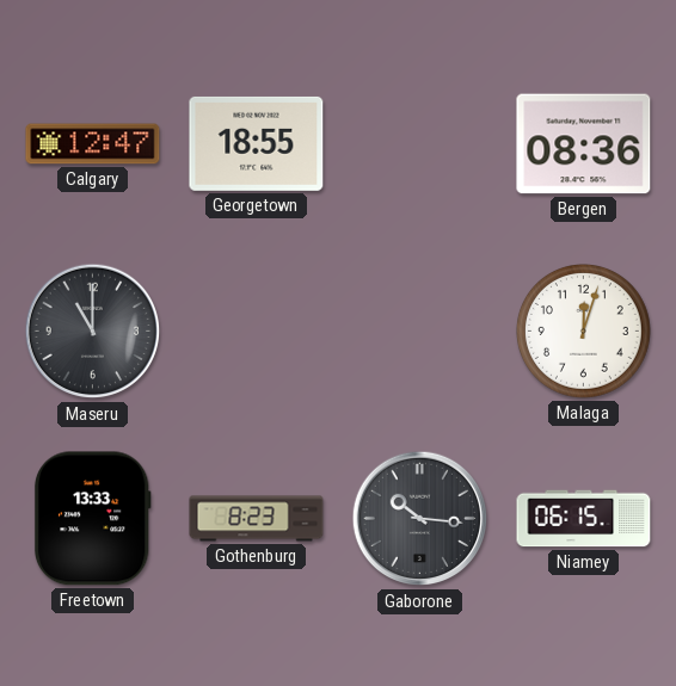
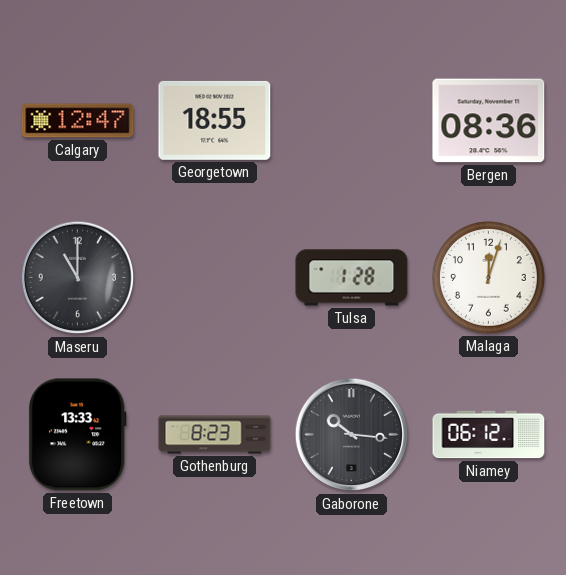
Tulsa: none -> 1:28 (352, 278)
Niamey: 06:15 -> 06:12 (489, 435)
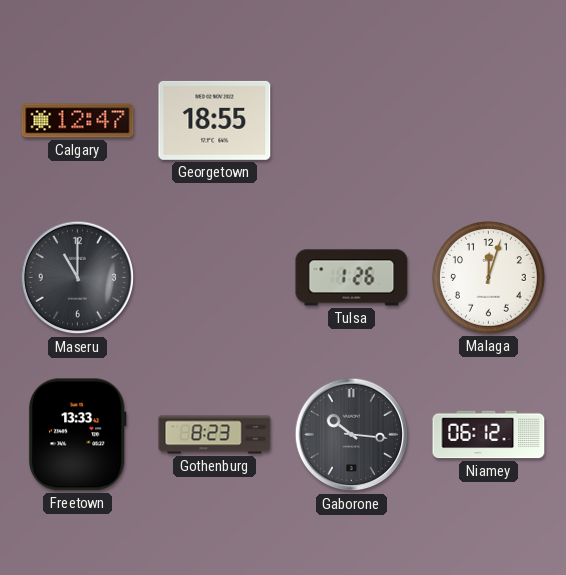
Bergen: 08:36 -> none (489, 121)
Tulsa: 1:28 -> 1:26 (352, 278)
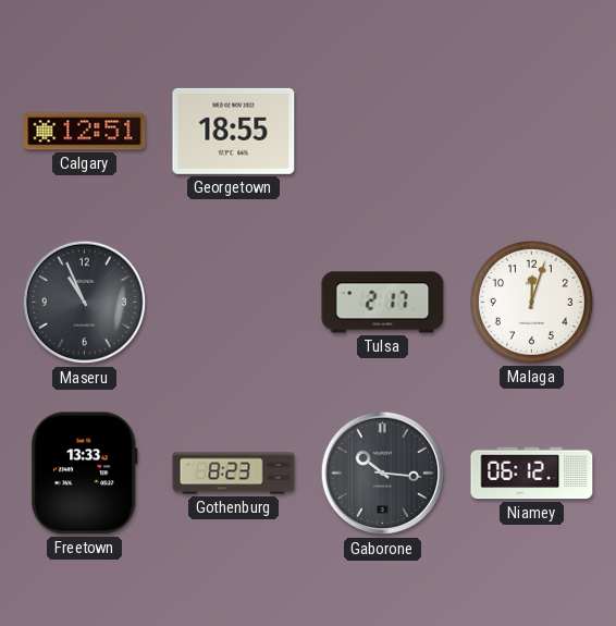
Calgary: 12:47 -> 12:51 (85, 132)
Maseru: 11:00 -> 10:56 (85, 303)
Tulsa: 1:26 -> 2:17 (383, 303)
